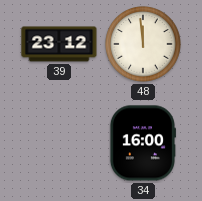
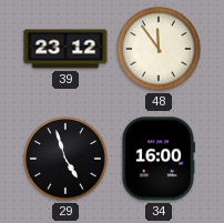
48: 11:59 -> 11:54 (159, 49)
29: none -> 4:57 (65, 159)
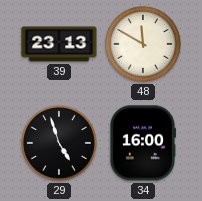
39: 23:12 -> 23:13 (59, 44)
48: 11:54 -> 11:50 (143, 44)
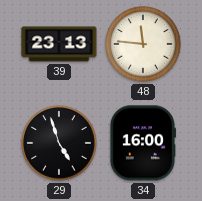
48: 11:50 -> 11:46 (143, 44)
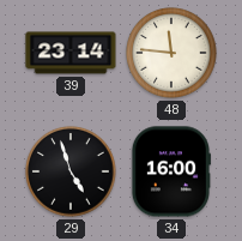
39: 23:13 -> 23:14 (71, 53)
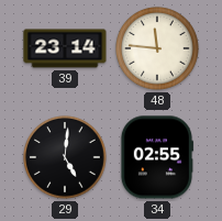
29: 4:57 -> 5:01 (65, 157)
34: 16:00 -> 02:55 (156, 157)
